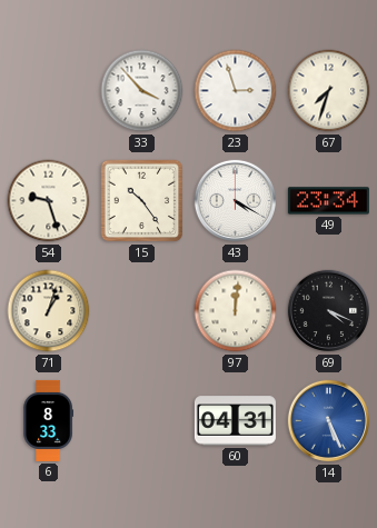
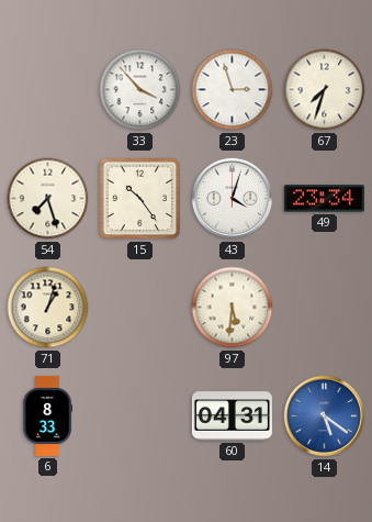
54: 9:27 -> 7:27 (48, 199)
43: 4:20 -> 4:03 (233, 199)
97: 12:01 -> 5:31 (233, 308)
69: 4:19 -> none (329, 311)
14: 5:26 -> 5:21 (325, 417)
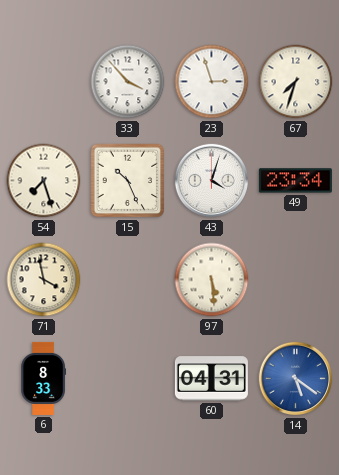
15: 10:24 -> 10:26 (128, 181)
71: 1:03 -> 3:58 (44, 280)
97: 5:31 -> 5:29 (212, 280)
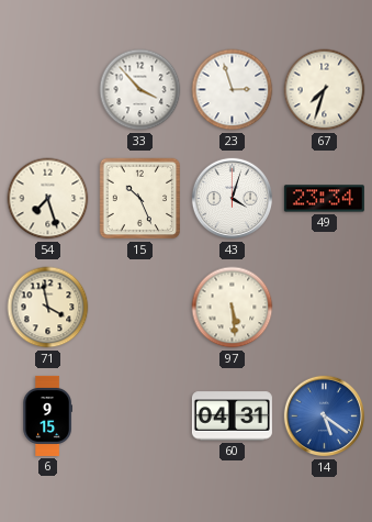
6: 8:33 -> 9:15 (47, 415)
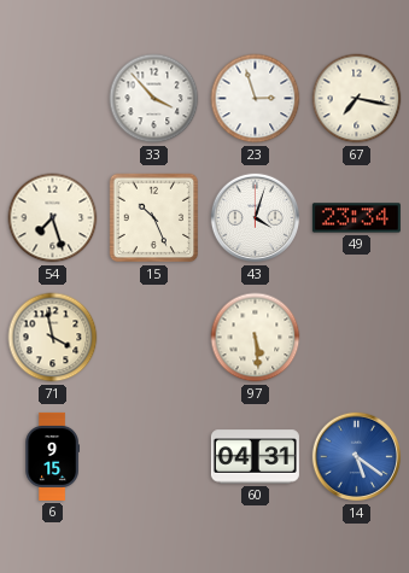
67: 7:33 -> 7:17 (357, 99)
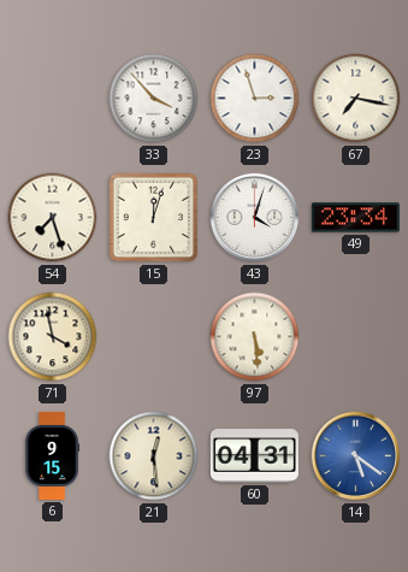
15: 10:26 -> 12:03 (154, 218)
21: none -> 12:29 (154, 456)
